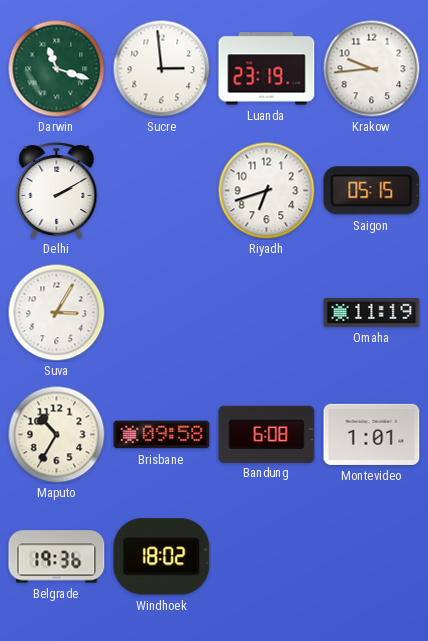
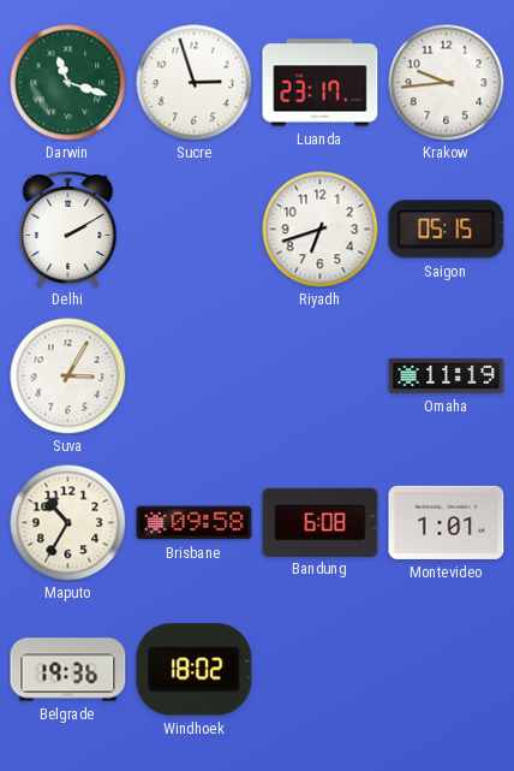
Sucre: 2:59 -> 2:57 (193, 82)
Luanda: 23:19 -> 23:17 (321, 83)
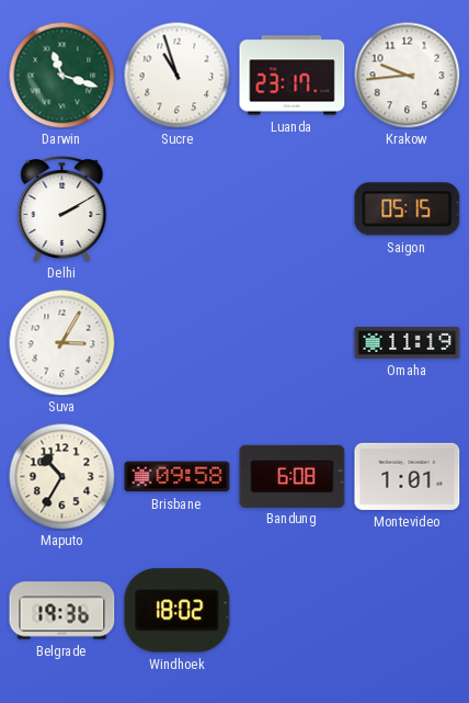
Sucre: 2:57 -> 10:57 (176, 75)
Riyadh: 6:42 -> none (319, 229)
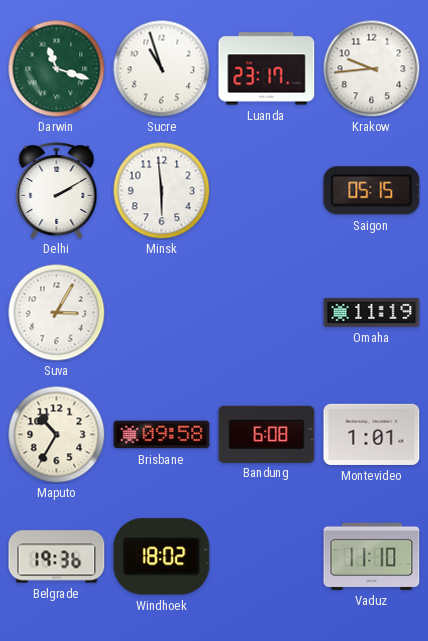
Minsk: none -> 5:59 (161, 190)
Vaduz: none -> 11:10 (372, 556)
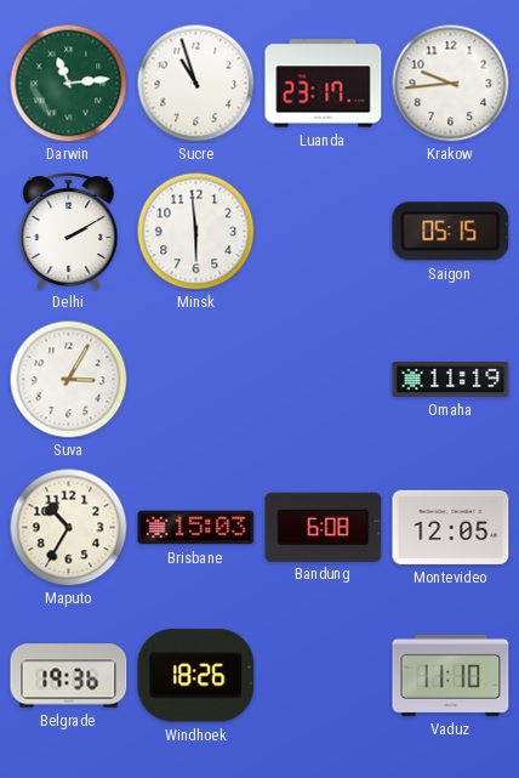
Darwin: 11:18 -> 11:14 (68, 83)
Brisbane: 09:58 -> 15:03 (196, 528)
Montevideo: 1:01 -> 12:05 (451, 527)
Windhoek: 18:02 -> 18:26 (196, 676)
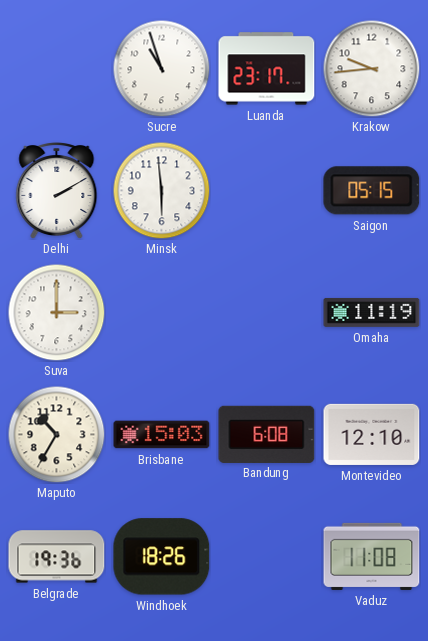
Darwin: 11:14 -> none (68, 83)
Suva: 3:05 -> 3:00 (56, 312)
Montevideo: 12:05 -> 12:10 (372, 434)
Vaduz: 11:10 -> 11:08 (372, 556)
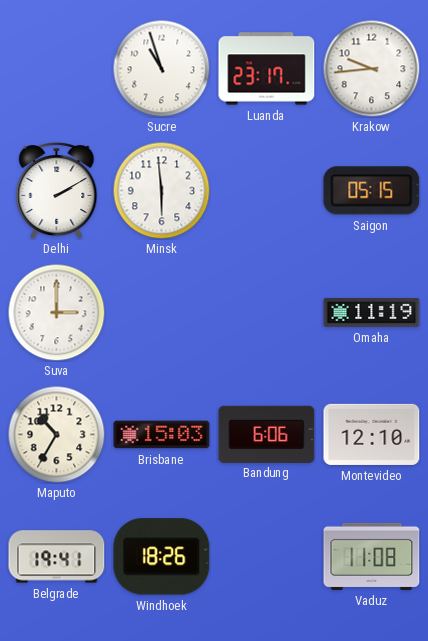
Bandung: 6:08 -> 6:06 (267, 434)
Belgrade: 19:36 -> 19:41 (57, 557)
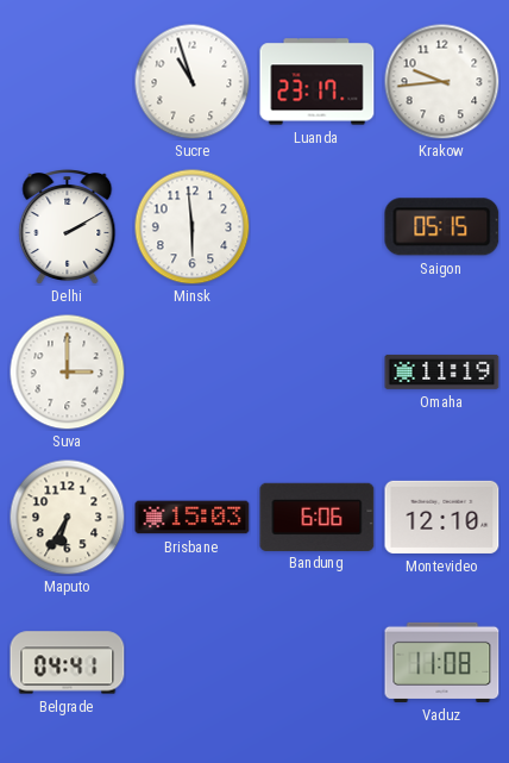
Maputo: 10:35 -> 6:35 (67, 517)
Belgrade: 19:41 -> 04:41 (68, 663)
Windhoek: 18:26 -> none (162, 557)
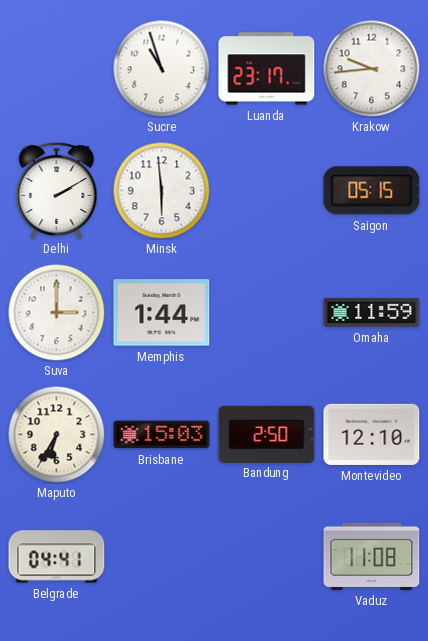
Memphis: none -> 1:44 (162, 313)
Omaha: 11:19 -> 11:59 (372, 312)
Bandung: 6:06 -> 2:50 (267, 434)
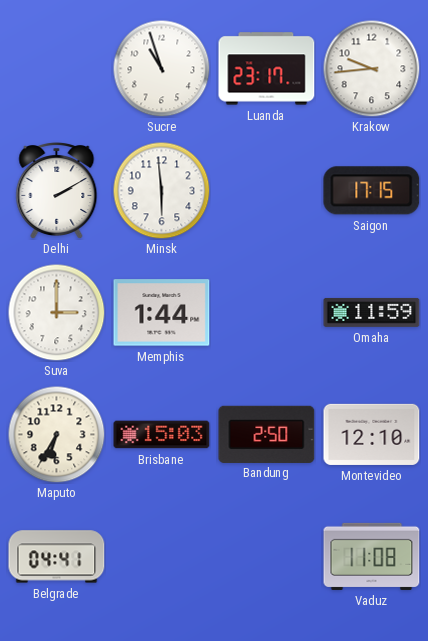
Saigon: 05:15 -> 17:15 (372, 191)
